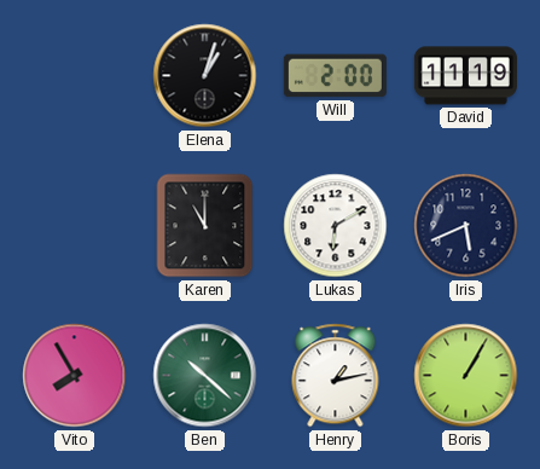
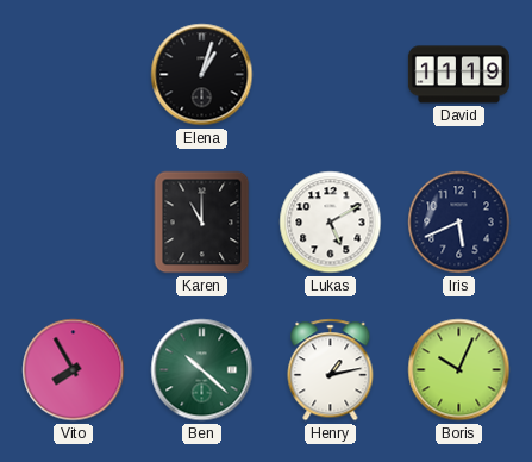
Will: 2:00 -> none (335, 76)
Lukas: 6:10 -> 5:10 (331, 223)
Boris: 1:05 -> 10:04 (459, 370)
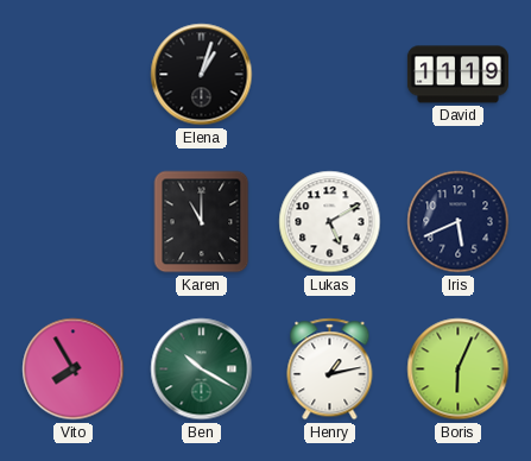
Ben: 10:22 -> 10:20 (202, 370)
Boris: 10:04 -> 6:04 (459, 370)
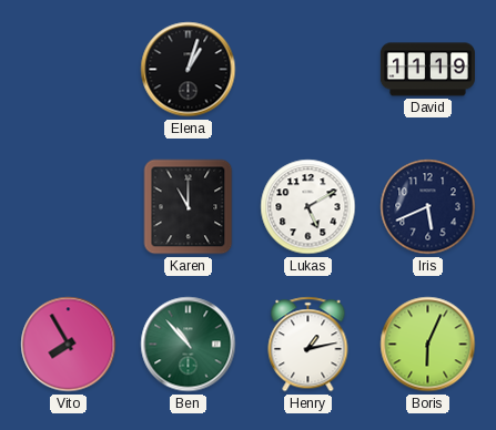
Ben: 10:20 -> 10:53 (189, 345)
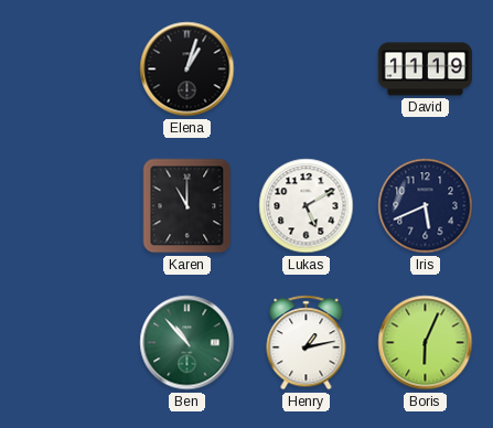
Vito: 7:55 -> none (69, 345)
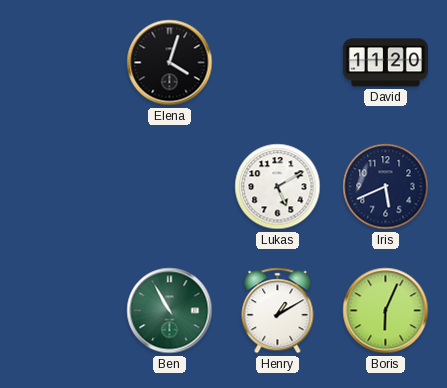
Elena: 1:03 -> 4:03 (170, 63)
David: 11:19 -> 11:20 (385, 63)
Karen: 11:00 -> none (187, 206)
Ben: 10:53 -> 10:55 (170, 311)
Henry: 1:13 -> 1:10 (278, 311)
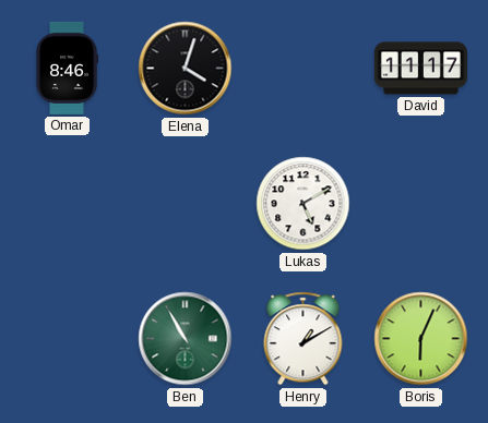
Omar: none -> 8:46 (67, 68)
David: 11:20 -> 11:17 (420, 69)
Iris: 5:41 -> none (386, 187)
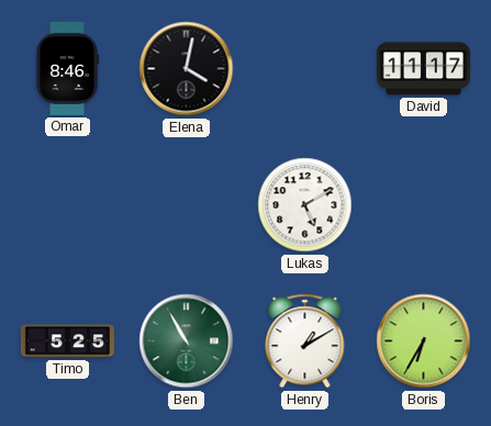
Elena: 4:03 -> 4:02 (187, 69)
Timo: none -> 5:25 (67, 341)
Boris: 6:04 -> 6:35 (424, 341)
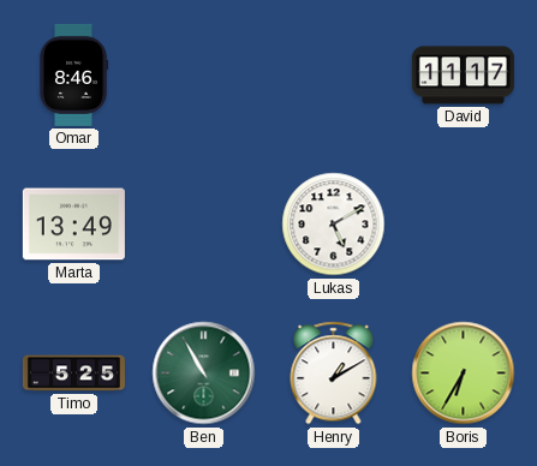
Elena: 4:02 -> none (187, 69)
Marta: none -> 13:49 (73, 225)
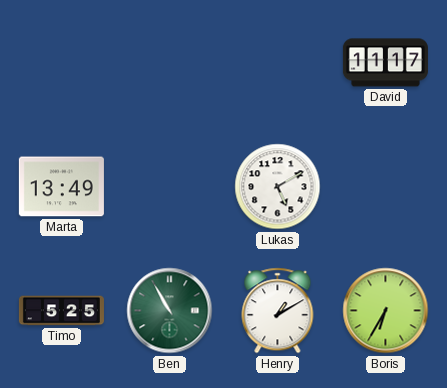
Omar: 8:46 -> none (73, 74)
